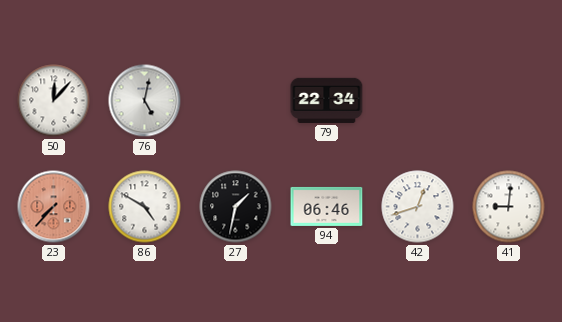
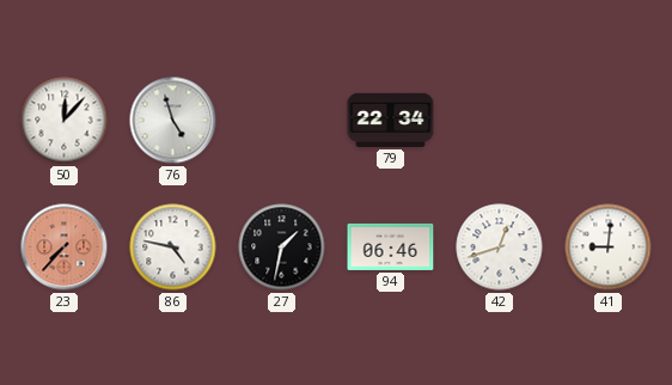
76: 5:02 -> 4:57 (173, 121)
86: 4:50 -> 4:47 (173, 247)
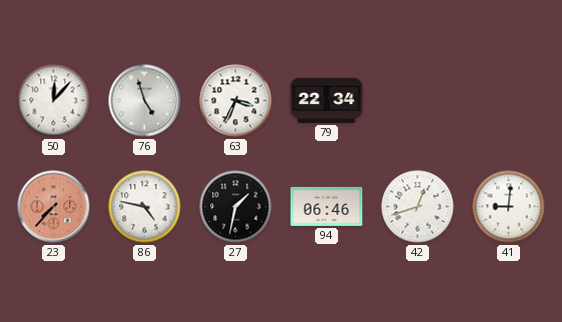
63: none -> 3:34 (236, 101)
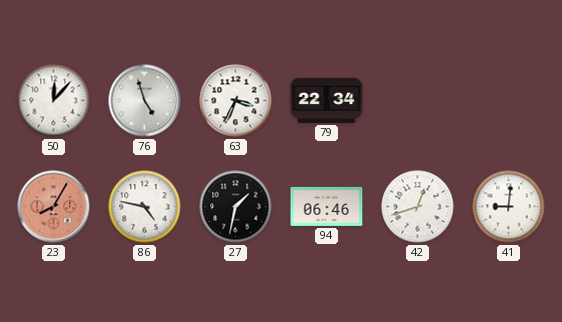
23: 7:37 -> 8:05 (54, 207)
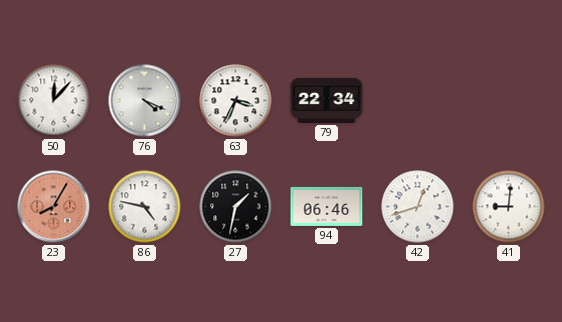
76: 4:57 -> 4:19 (145, 101)
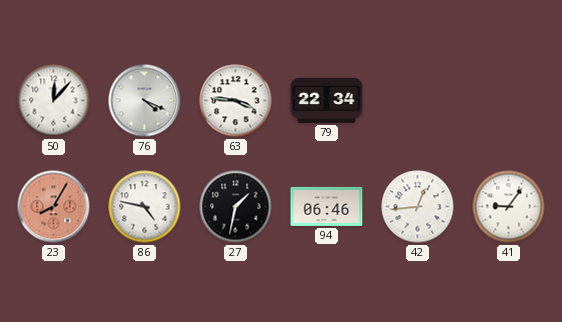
63: 3:34 -> 3:46 (236, 101)
42: 12:42 -> 12:44 (418, 207)
41: 9:01 -> 9:06 (509, 207)
